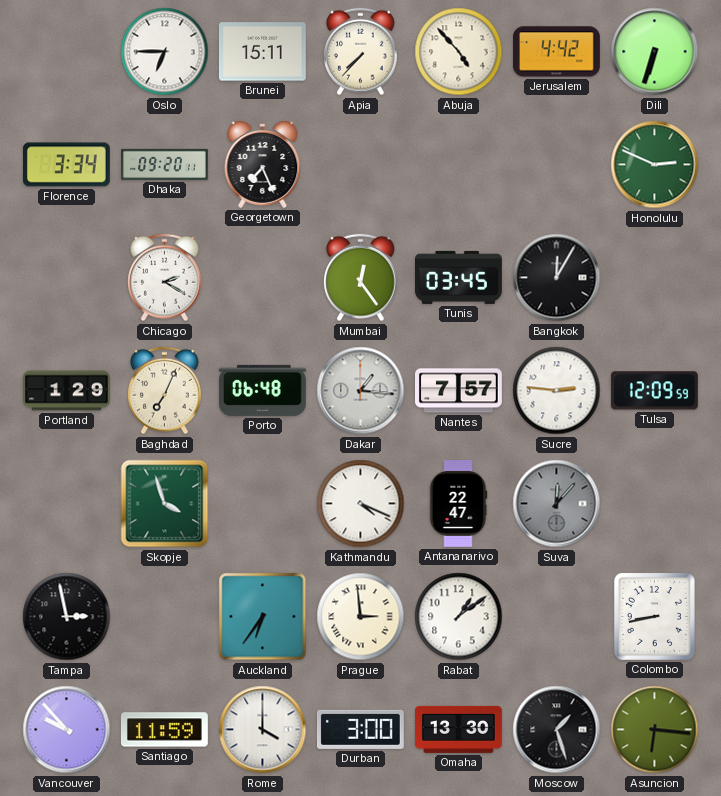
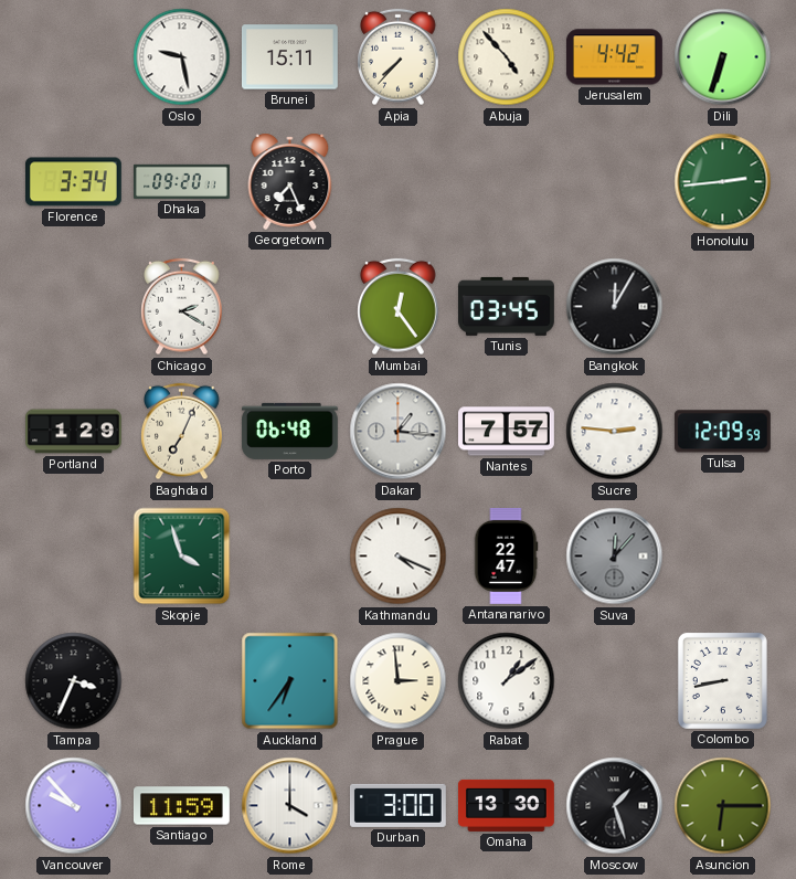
Oslo: 6:45 -> 9:28 (182, 57)
Honolulu: 2:49 -> 2:44 (723, 182)
Tampa: 2:58 -> 3:34 (74, 681)
Asuncion: 6:16 -> 6:15 (723, 806)
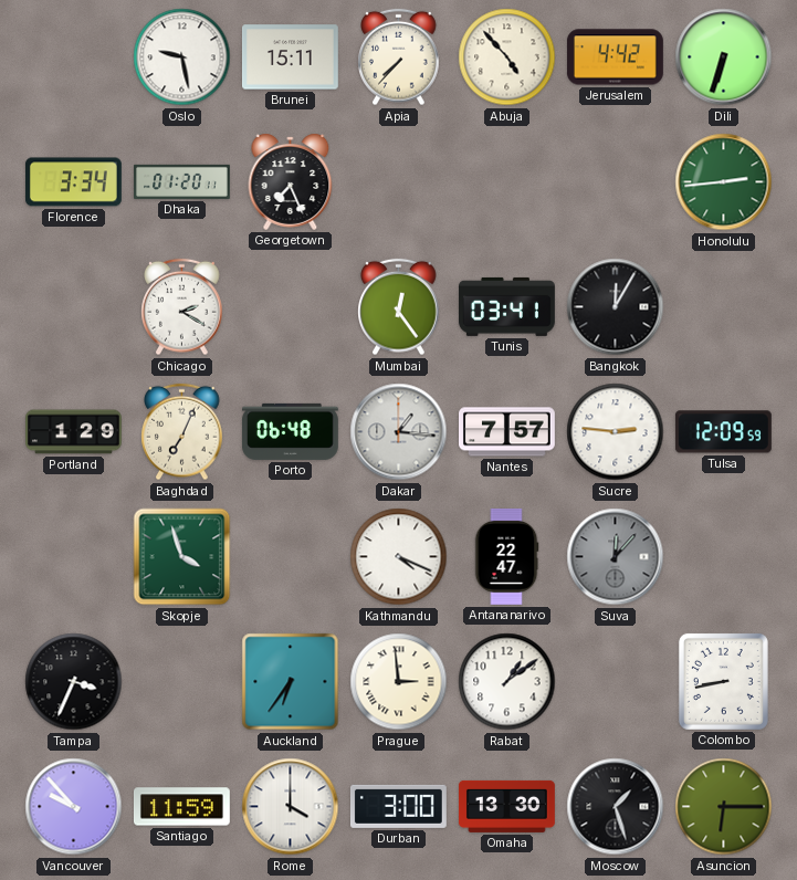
Dhaka: 09:20 -> 01:20 (182, 181)
Tunis: 03:45 -> 03:41 (507, 306)
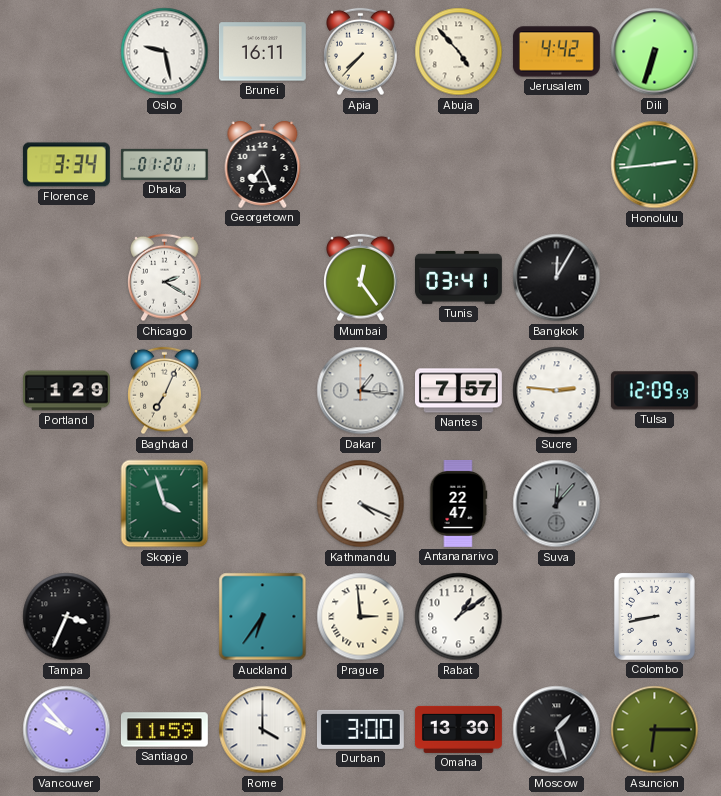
Brunei: 15:11 -> 16:11 (262, 52)
Porto: 06:48 -> none (290, 431)
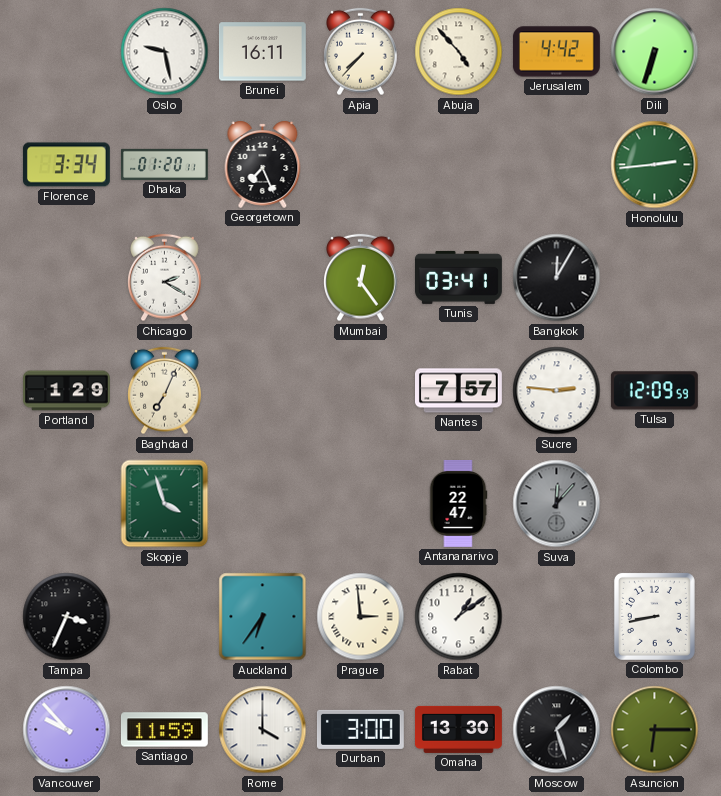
Dakar: 1:16 -> none (361, 391)
Kathmandu: 4:19 -> none (361, 504)
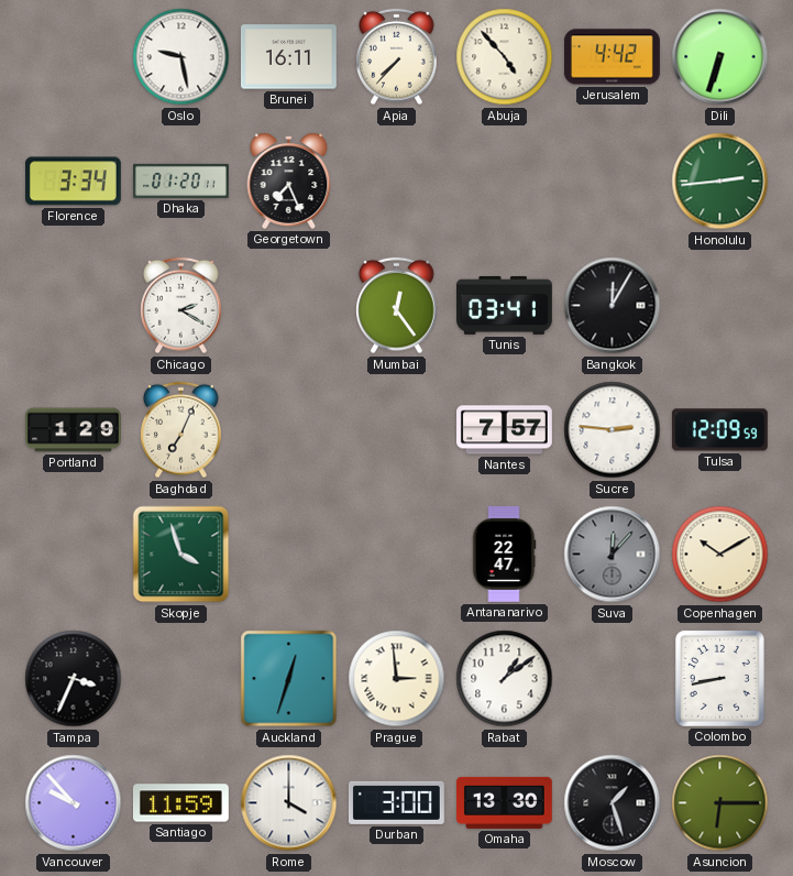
Copenhagen: none -> 10:10 (720, 555)
Auckland: 6:36 -> 12:33 (289, 679)
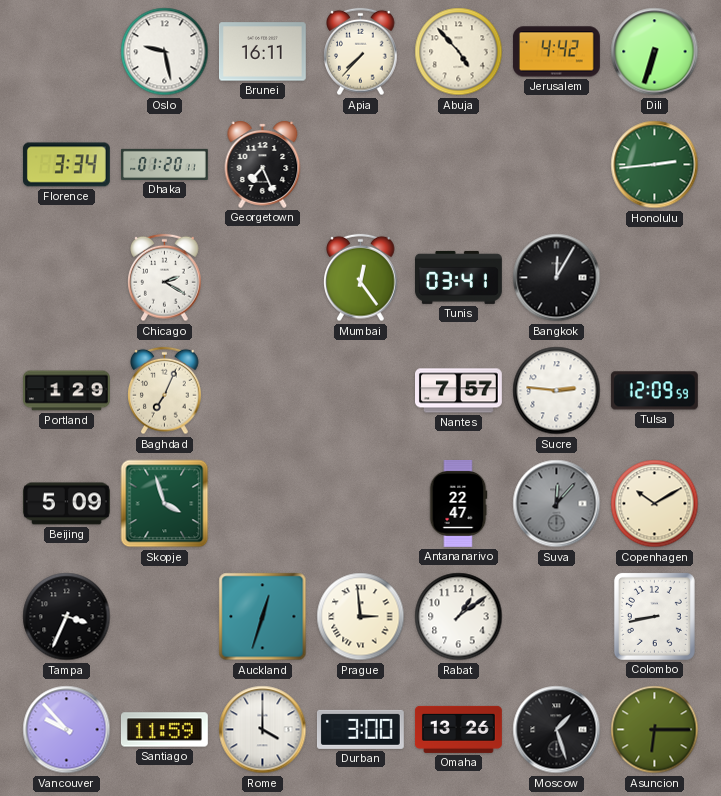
Beijing: none -> 5:09 (66, 504)
Omaha: 13:30 -> 13:26 (458, 729)
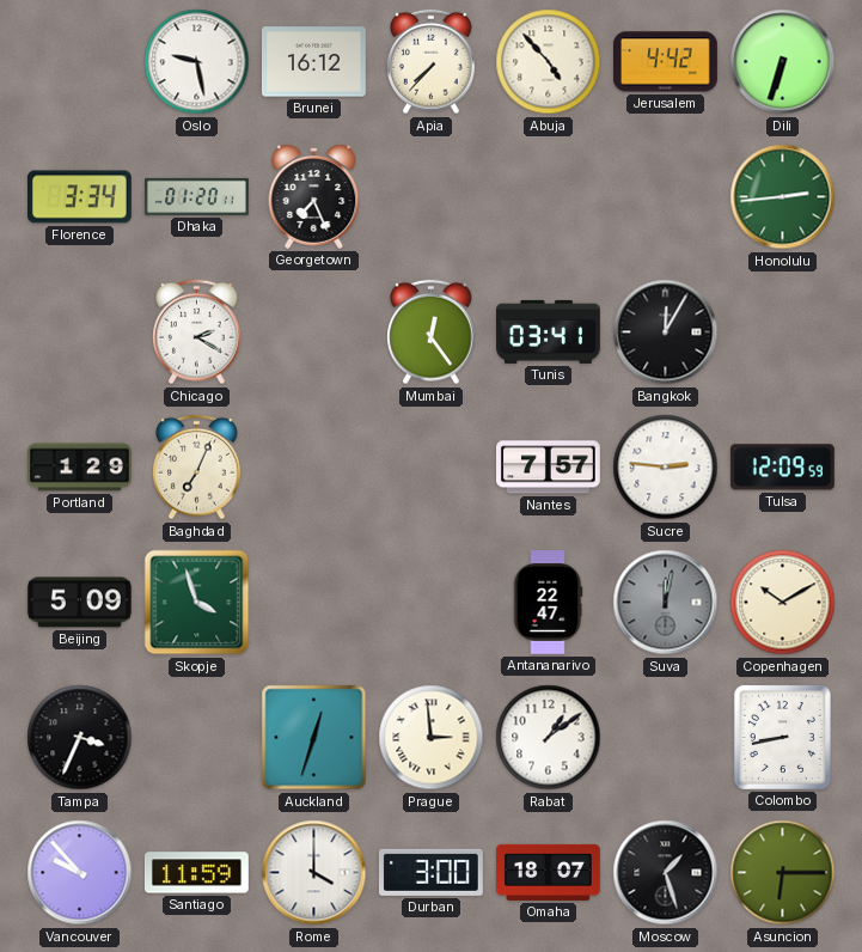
Brunei: 16:11 -> 16:12 (313, 62)
Suva: 12:07 -> 12:02 (666, 603)
Omaha: 13:26 -> 18:07 (548, 872)
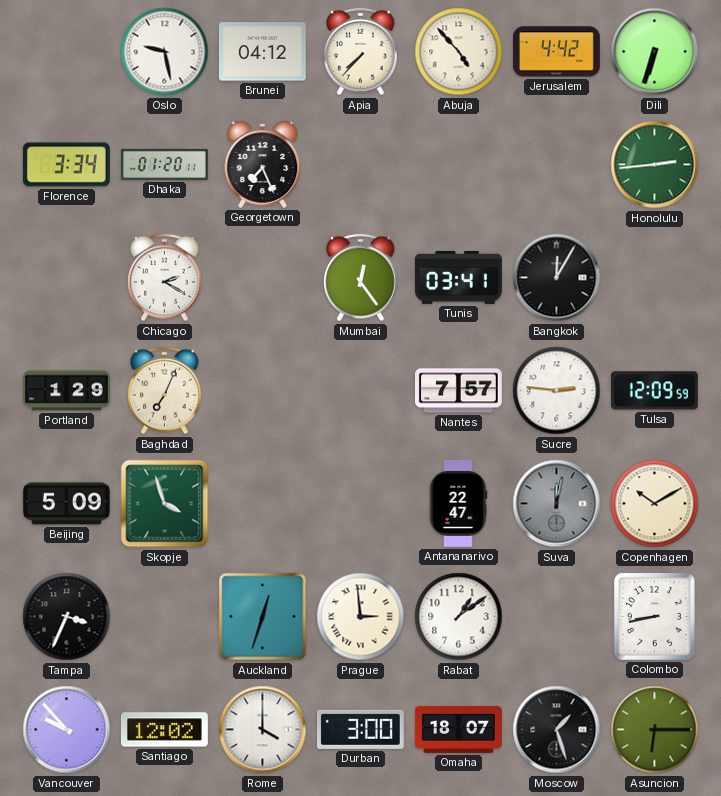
Brunei: 16:12 -> 04:12 (262, 52)
Santiago: 11:59 -> 12:02 (164, 730)
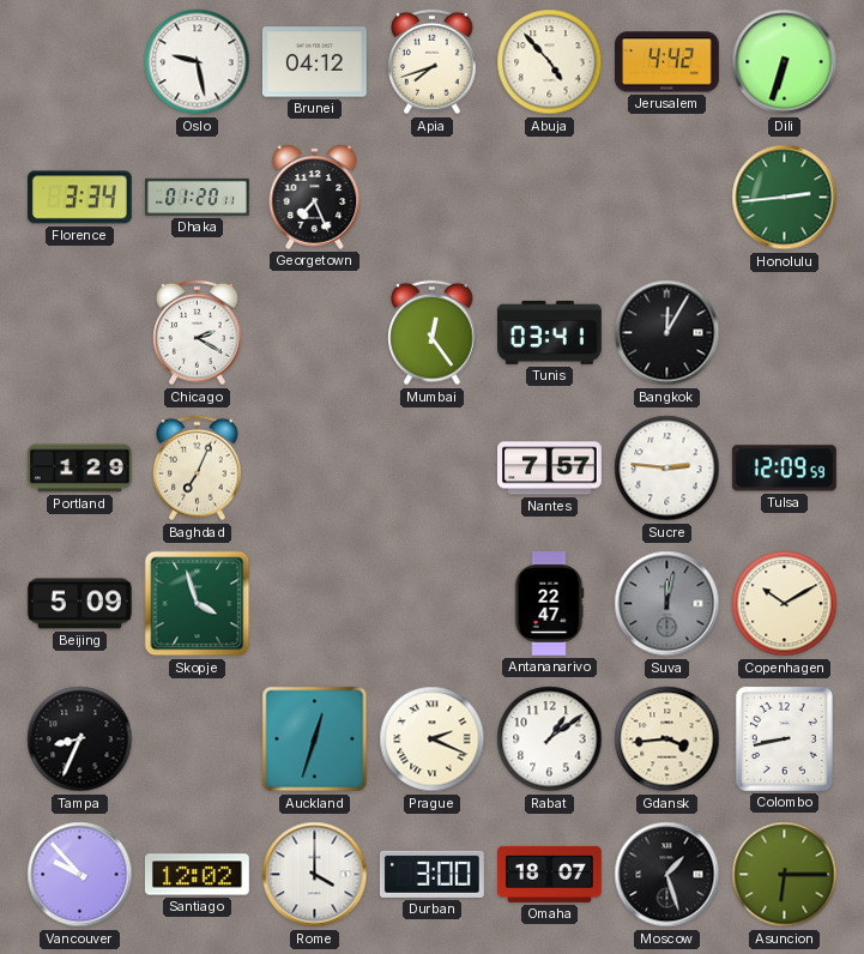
Apia: 7:37 -> 7:42 (433, 62)
Tampa: 3:34 -> 8:34 (80, 739)
Prague: 2:59 -> 2:19 (433, 739)
Gdansk: none -> 3:44 (667, 739)
